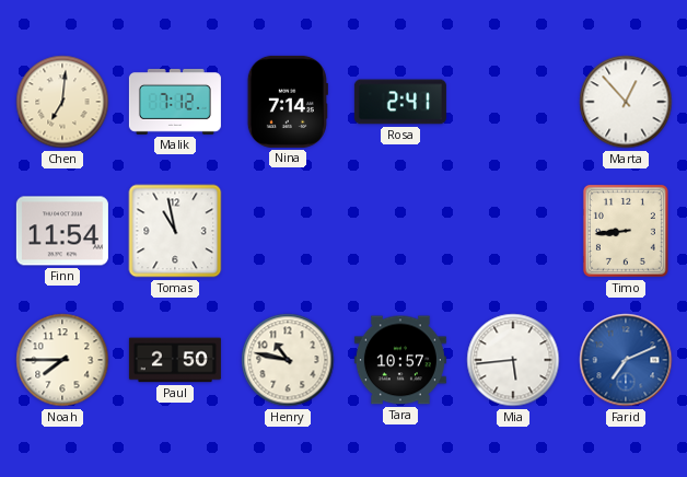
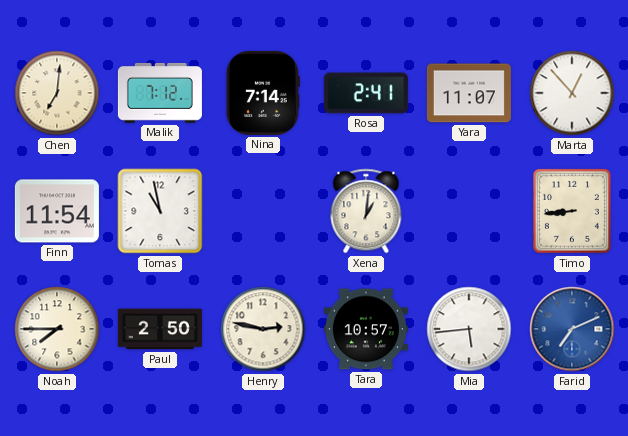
Yara: none -> 11:07 (469, 93)
Xena: none -> 1:01 (366, 211)
Henry: 10:47 -> 2:47 (263, 329)
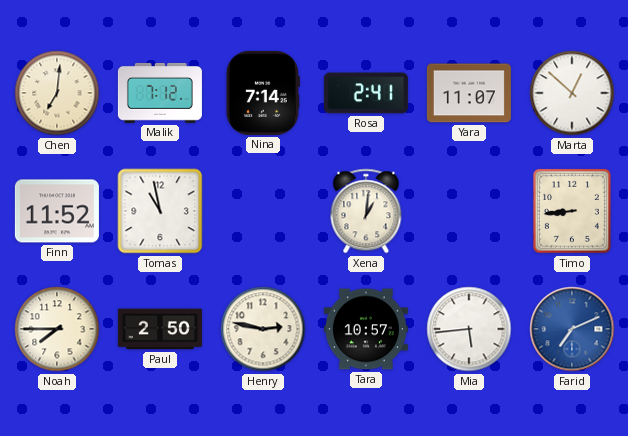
Marta: 12:53 -> 12:52 (572, 93)
Finn: 11:54 -> 11:52 (57, 211)
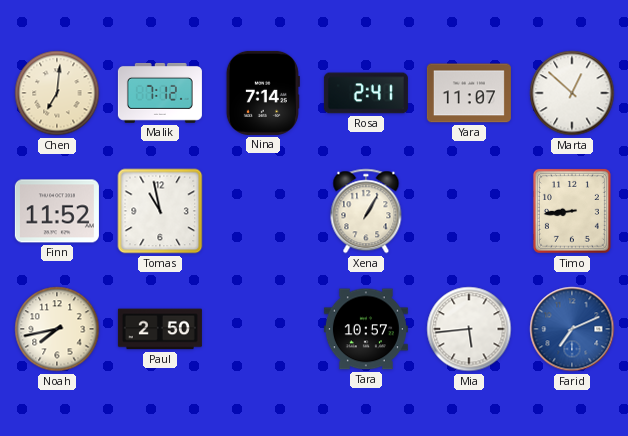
Xena: 1:01 -> 1:05 (366, 211)
Noah: 7:45 -> 7:43 (57, 329)
Henry: 2:47 -> none (263, 329)
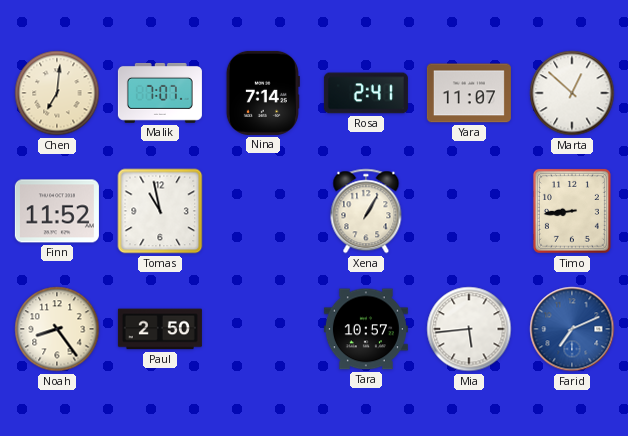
Malik: 7:12 -> 7:07 (160, 93)
Noah: 7:43 -> 8:24 (57, 329)
